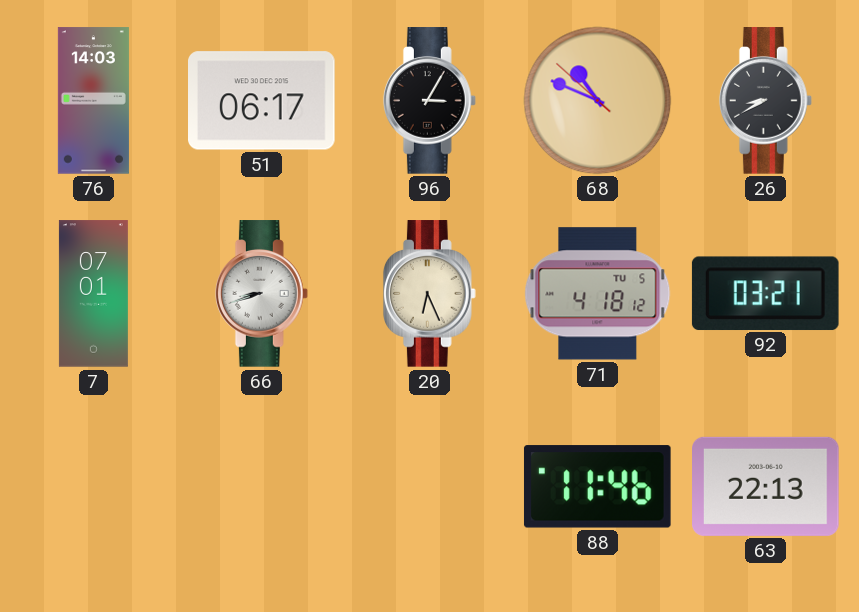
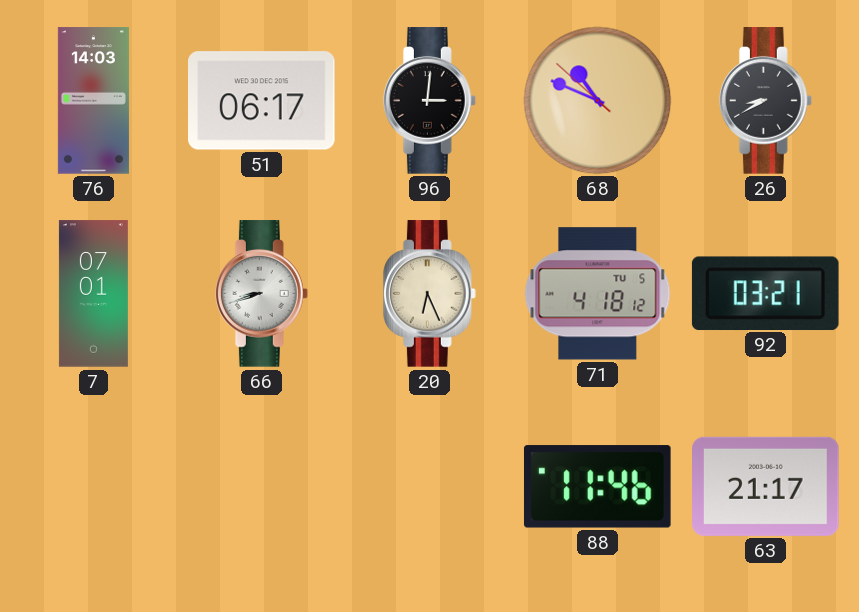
96: 3:05 -> 3:01 (429, 101)
63: 22:13 -> 21:17 (766, 486)
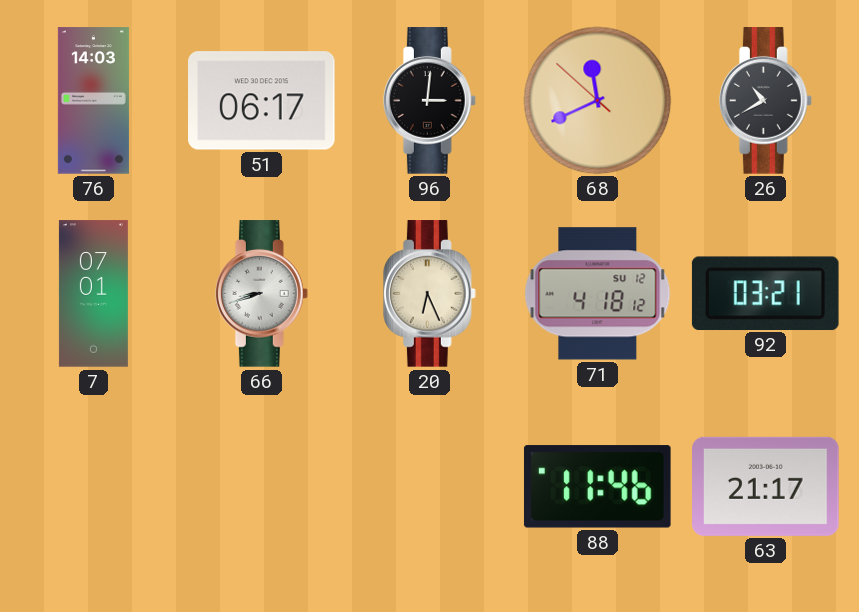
68: 10:48 -> 11:40 (598, 101)
26: 8:40 -> 10:40 (765, 101)
71 date: TU 5 -> SU 12 (598, 294)
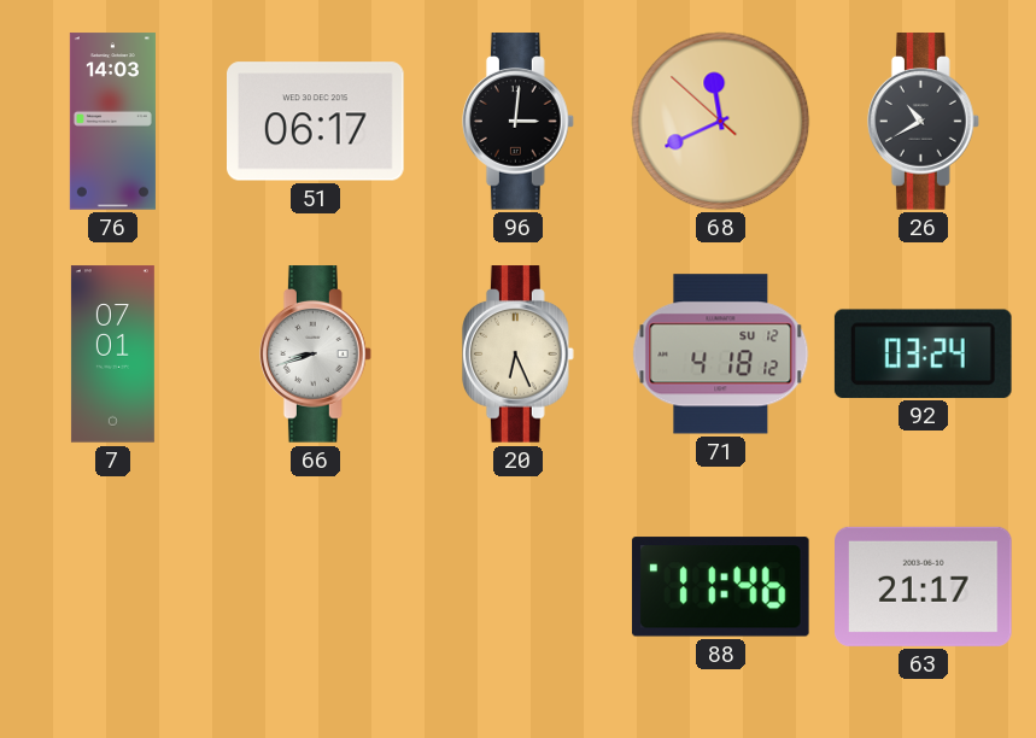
92: 03:21 -> 03:24 (923, 353)
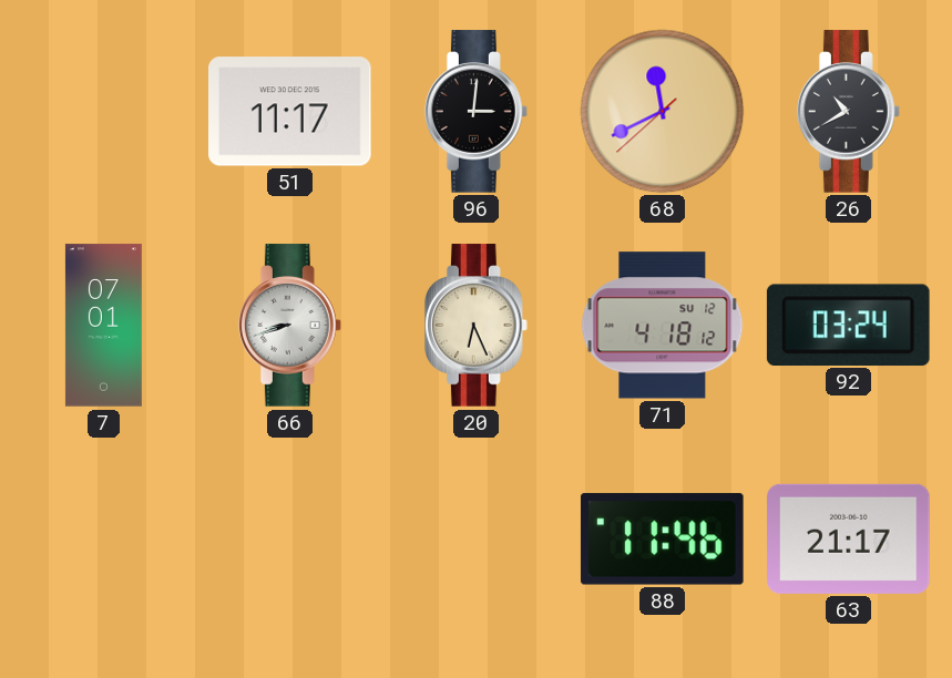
76: 14:03 -> none (112, 122)
51: 06:17 -> 11:17 (290, 112)
68: 11:40:52 -> 11:40:38 (663, 112)
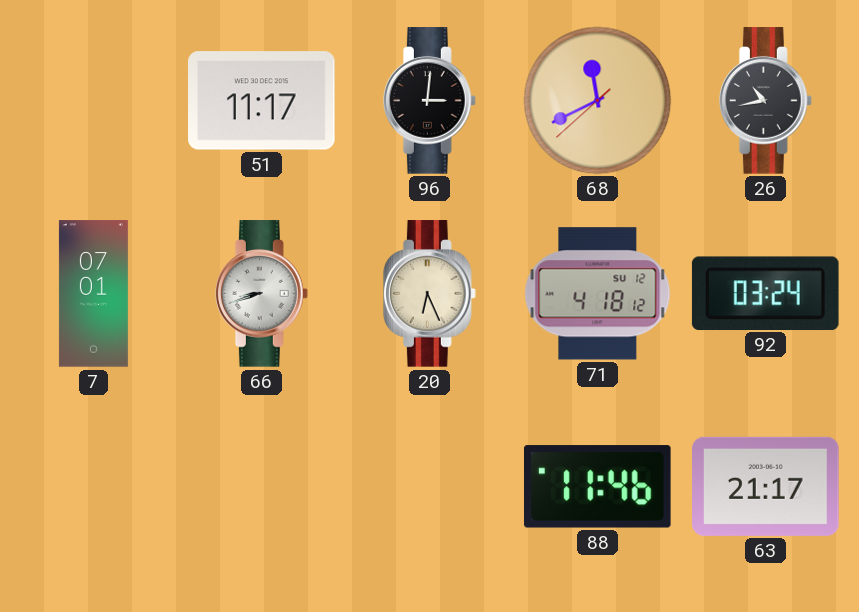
26: 10:40 -> 10:43 (765, 101)
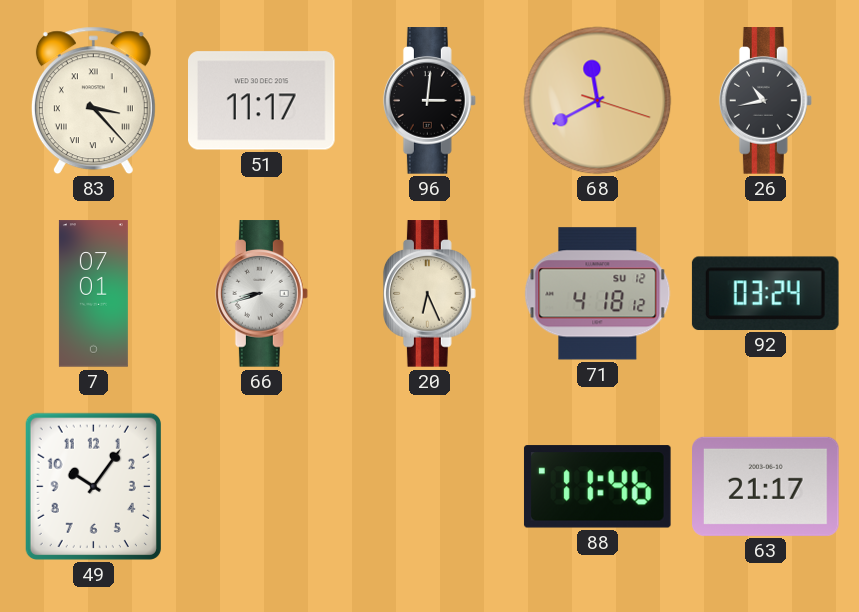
83: none -> 3:23 (93, 101)
68: 11:40:38 -> 11:40:18 (598, 101)
49: none -> 10:06 (93, 486)
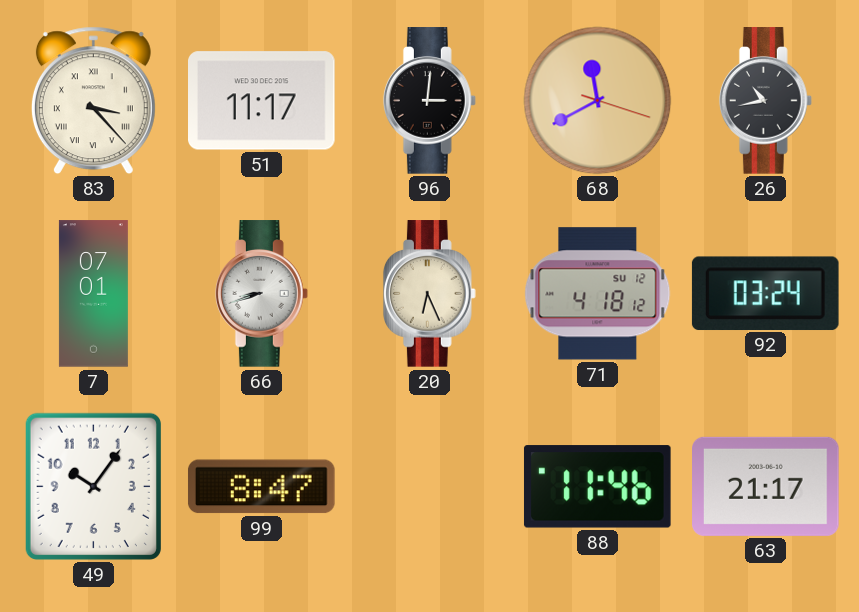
99: none -> 8:47 (261, 487)
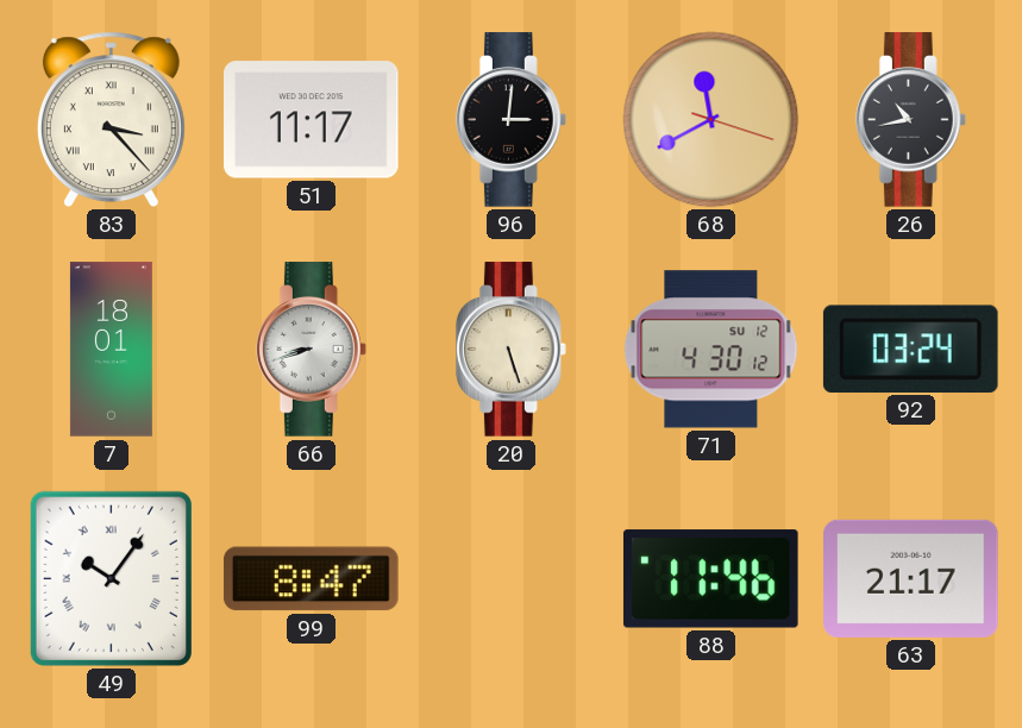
7: 07:01 -> 18:01 (111, 350)
20: 6:26 -> 5:27 (510, 350)
71: 4:18 -> 4:30 (711, 350)
49 numerals: Arabic -> Roman (111, 578)
